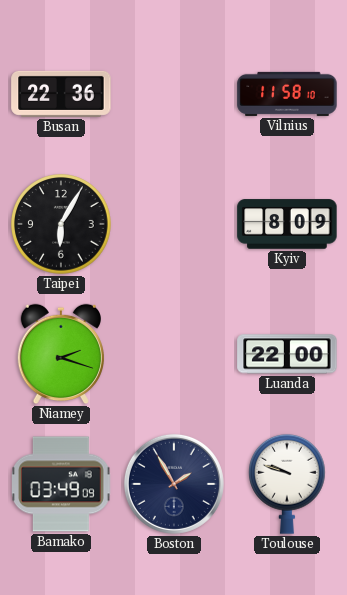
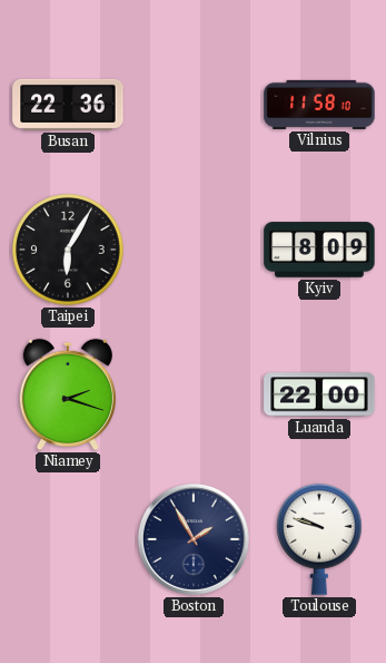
Bamako: 03:49 -> none (61, 484)
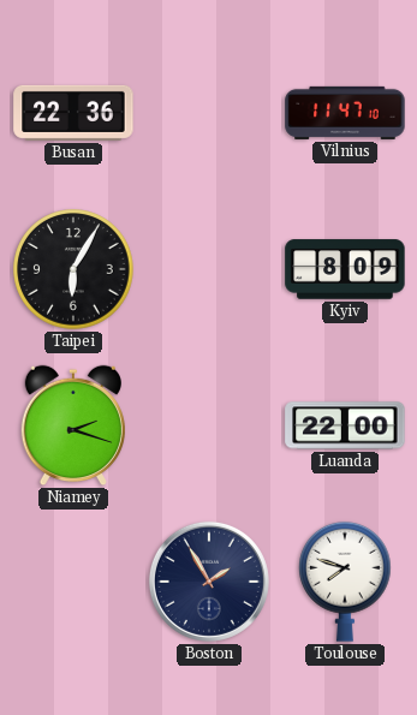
Vilnius: 11:58 -> 11:47 (345, 113)
Toulouse: 9:48 -> 7:48 (346, 582)
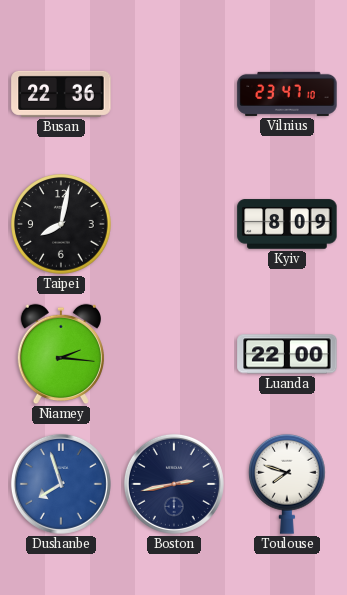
Vilnius: 11:47 -> 23:47 (287, 94)
Taipei: 6:05 -> 8:02 (61, 224)
Niamey: 2:18 -> 2:16 (61, 354)
Dushanbe: none -> 7:57 (61, 484)
Boston: 1:55 -> 2:43 (174, 484)
